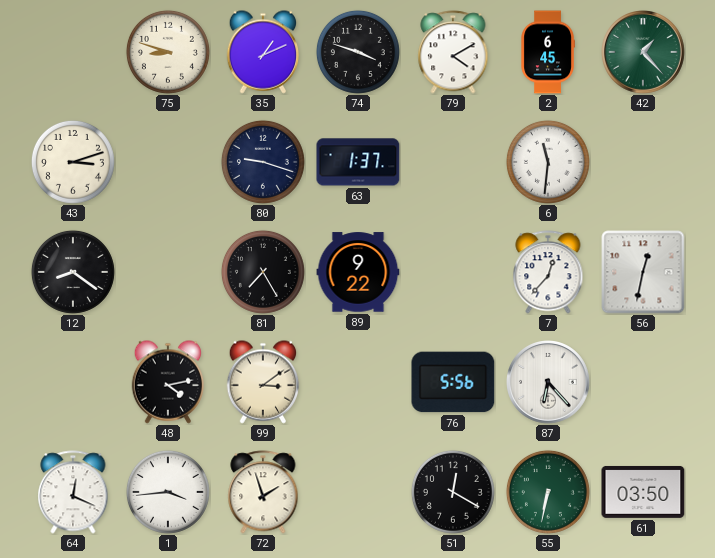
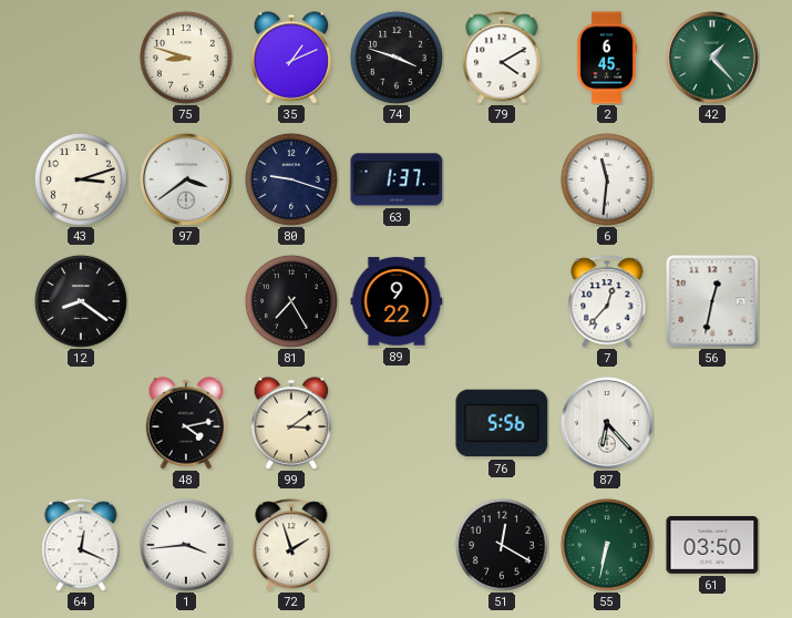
97: none -> 3:39 (187, 181)
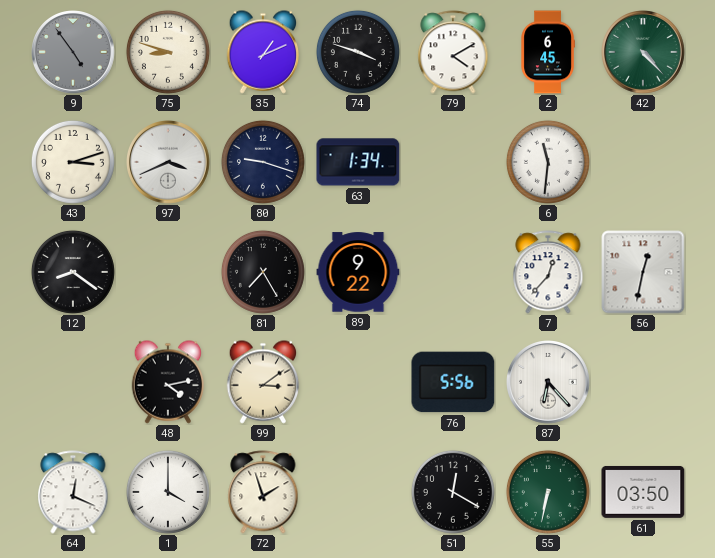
9: none -> 4:54 (74, 53)
42: 1:23 -> 4:23 (644, 53)
97: 3:39 -> 3:41 (169, 163)
63: 1:37 -> 1:34 (358, 162)
1: 3:44 -> 4:00 (168, 492)
